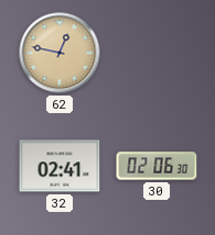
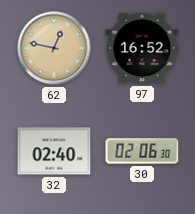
97: none -> 16:52 (142, 48)
32: 02:41 -> 02:40 (54, 151)
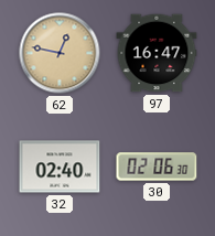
97: 16:52 -> 16:47 (157, 53)
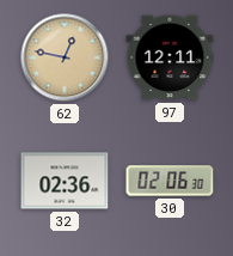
97: 16:47 -> 12:11 (170, 57)
32: 02:40 -> 02:36 (65, 181)
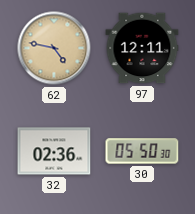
62: 12:47 -> 4:47 (54, 48)
30: 02:06 -> 05:50 (142, 151)
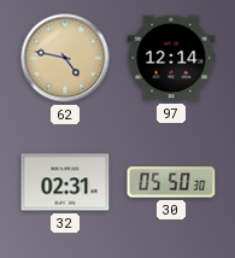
97: 12:11 -> 12:14 (171, 58)
32: 02:36 -> 02:31 (65, 182)
